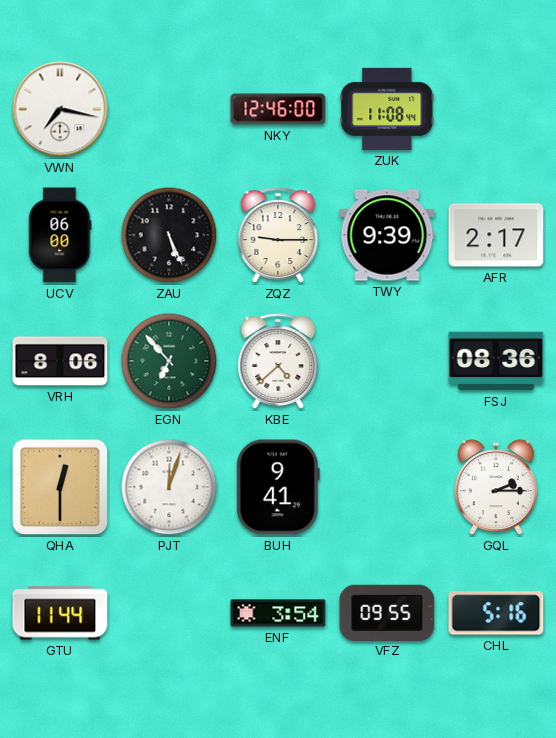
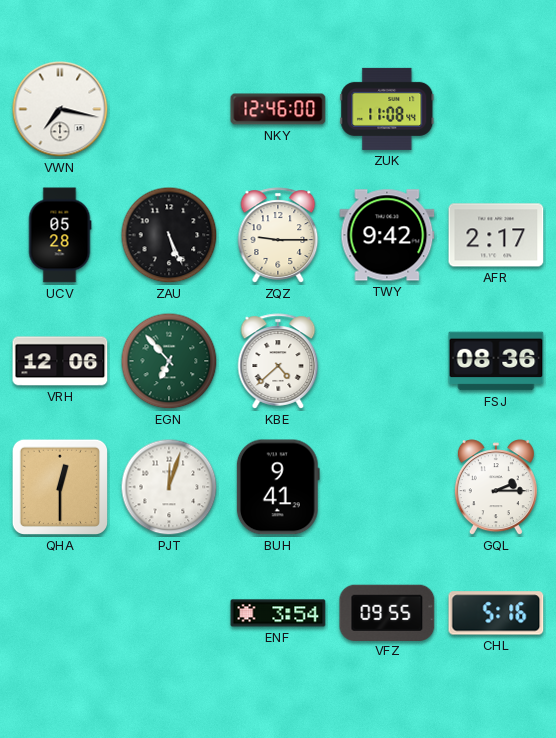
UCV: 06:00 -> 05:28 (60, 235)
TWY: 9:39 -> 9:42 (387, 235)
VRH: 8:06 -> 12:06 (60, 361)
GTU: 11:44 -> none (60, 613)
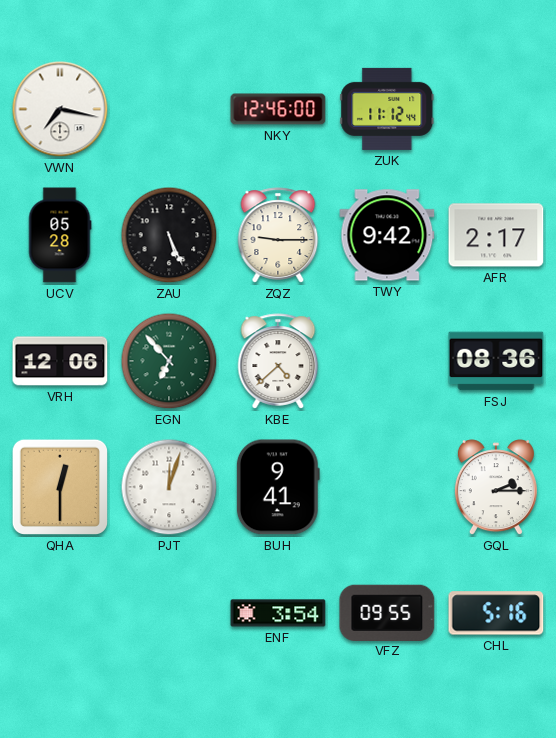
ZUK: 11:08 -> 11:12 (387, 109)
